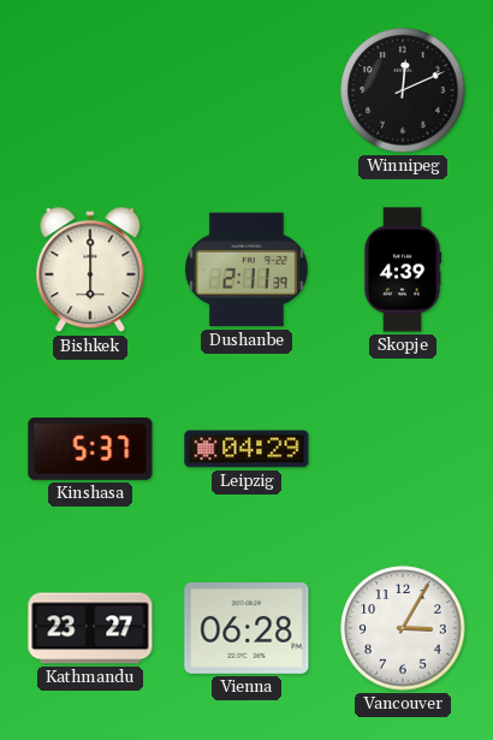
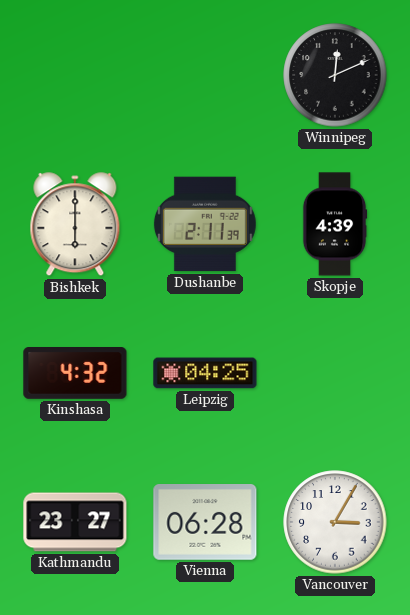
Kinshasa: 5:37 -> 4:32 (75, 374)
Leipzig: 04:29 -> 04:25 (205, 373)
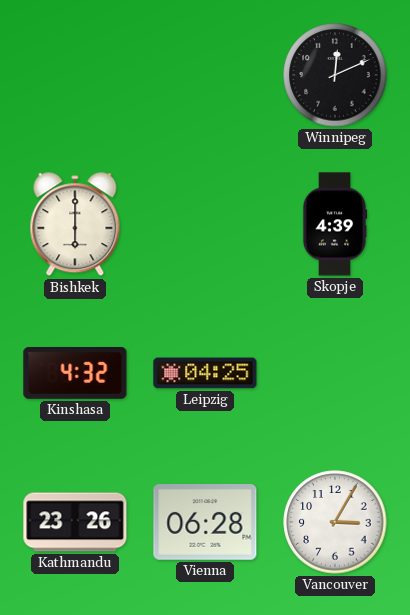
Dushanbe: 2:11 -> none (205, 224)
Kathmandu: 23:27 -> 23:26 (75, 522)
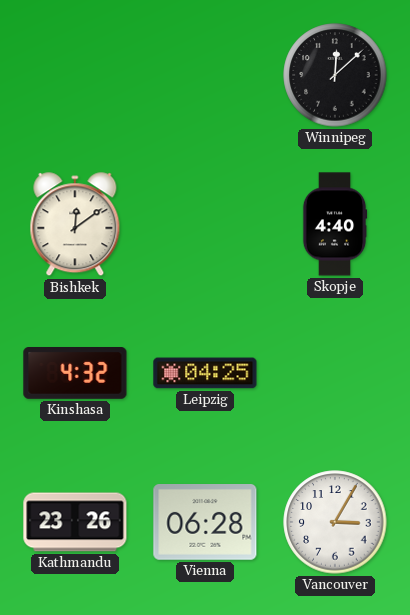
Winnipeg: 12:11 -> 12:08 (335, 75)
Bishkek: 6:00 -> 12:09 (75, 225)
Skopje: 4:39 -> 4:40 (335, 224)
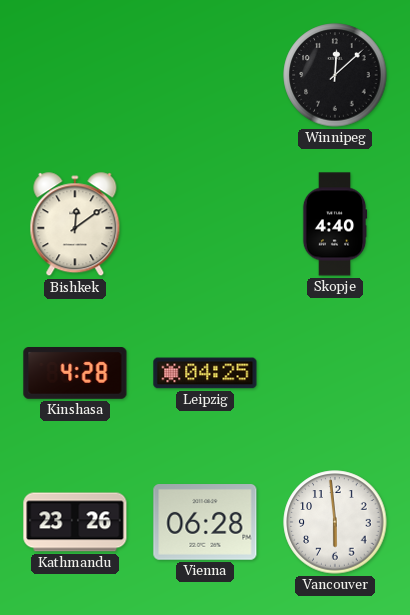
Kinshasa: 4:32 -> 4:28 (75, 374)
Vancouver: 3:05 -> 5:59 (335, 522)
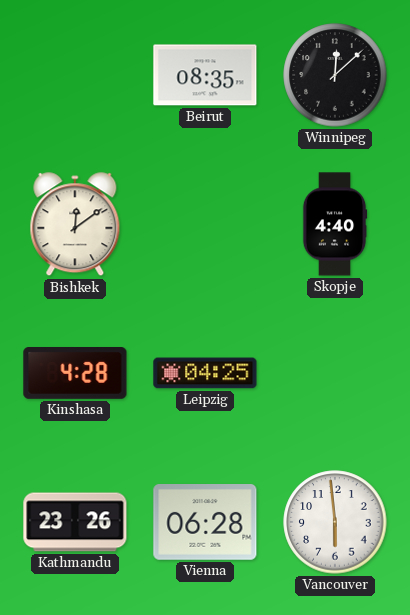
Beirut: none -> 08:35 (205, 75)
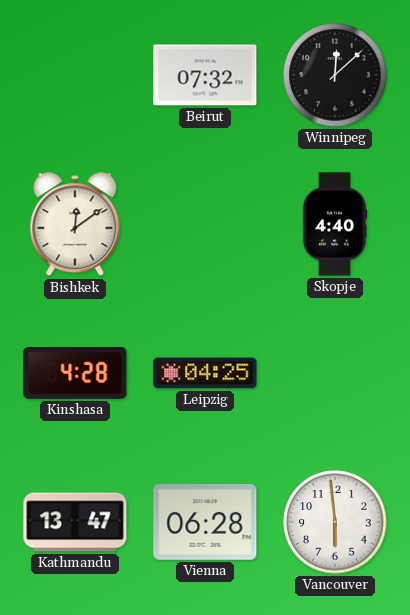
Beirut: 08:35 -> 07:32 (205, 75)
Kathmandu: 23:26 -> 13:47 (75, 522)
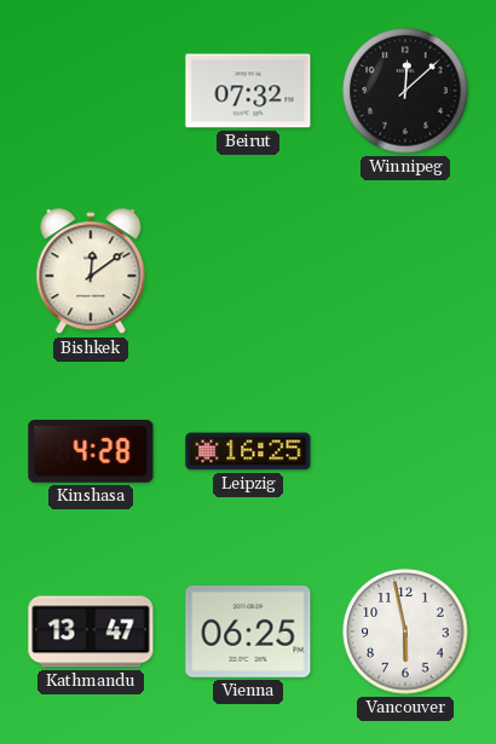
Skopje: 4:40 -> none (335, 224)
Leipzig: 04:25 -> 16:25 (248, 451)
Vienna: 06:28 -> 06:25 (248, 633)
Vancouver: 5:59 -> 5:58 (405, 631)
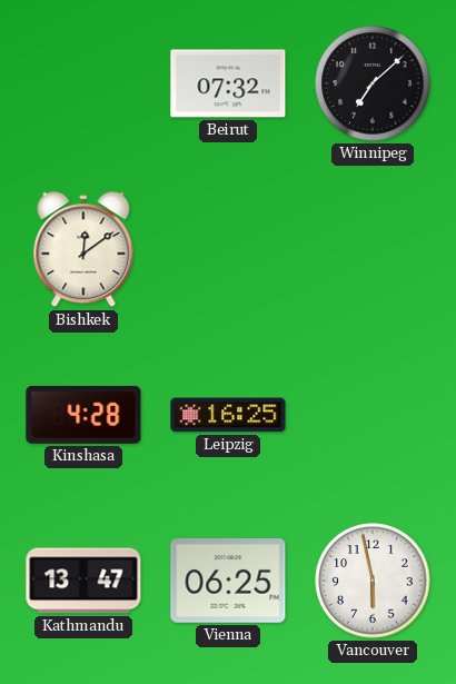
Winnipeg: 12:08 -> 7:08 (373, 83)
